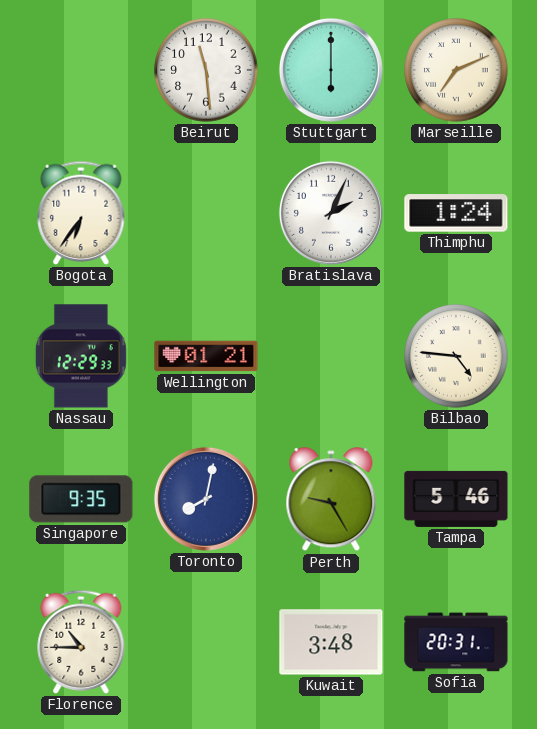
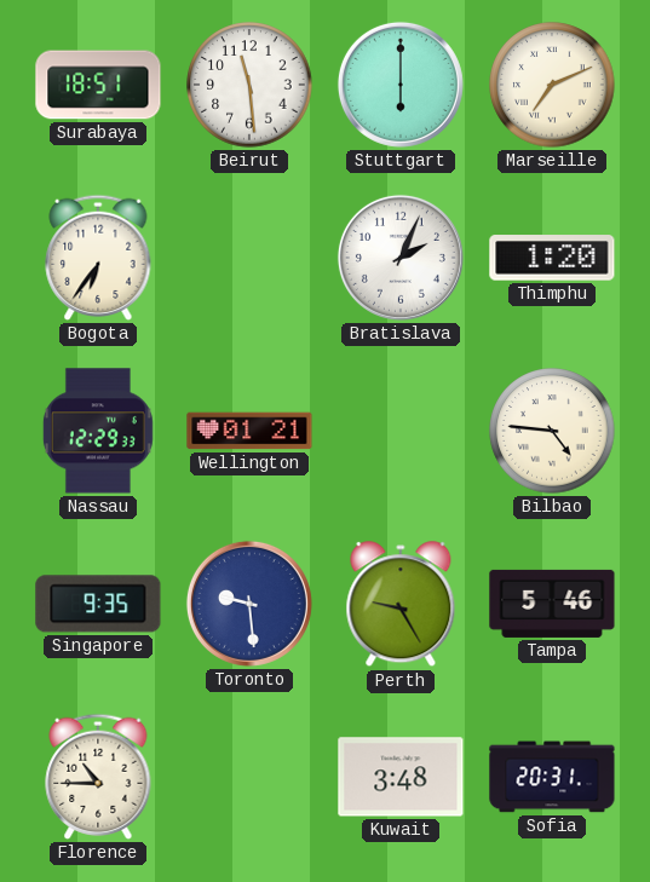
Surabaya: none -> 18:51 (98, 85)
Thimphu: 1:24 -> 1:20 (552, 258)
Toronto: 8:02 -> 9:29 (249, 604)
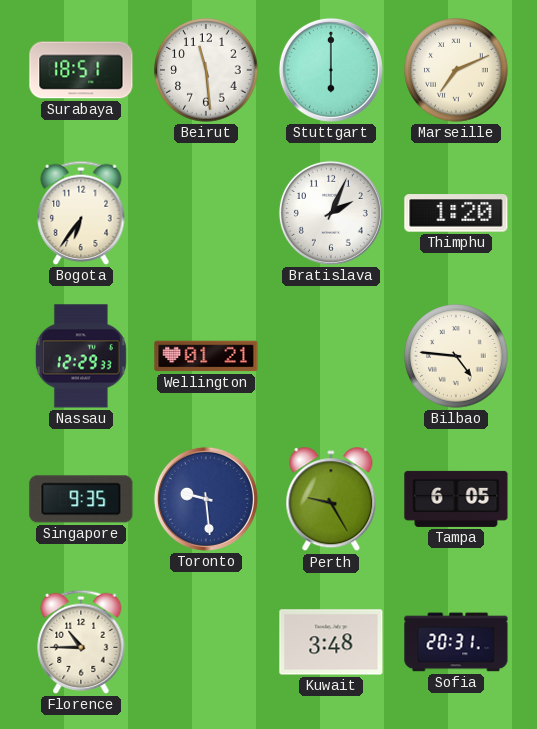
Tampa: 5:46 -> 6:05 (456, 499)
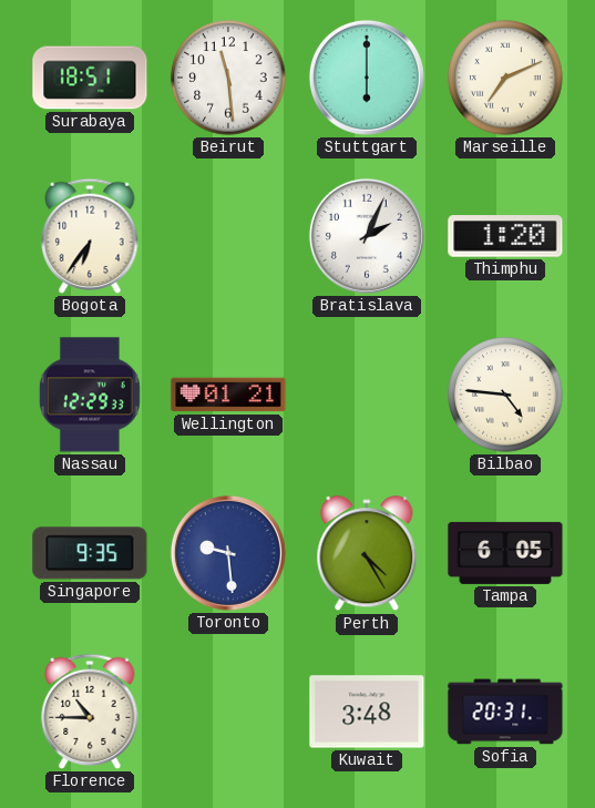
Perth: 9:25 -> 4:25 (367, 554)
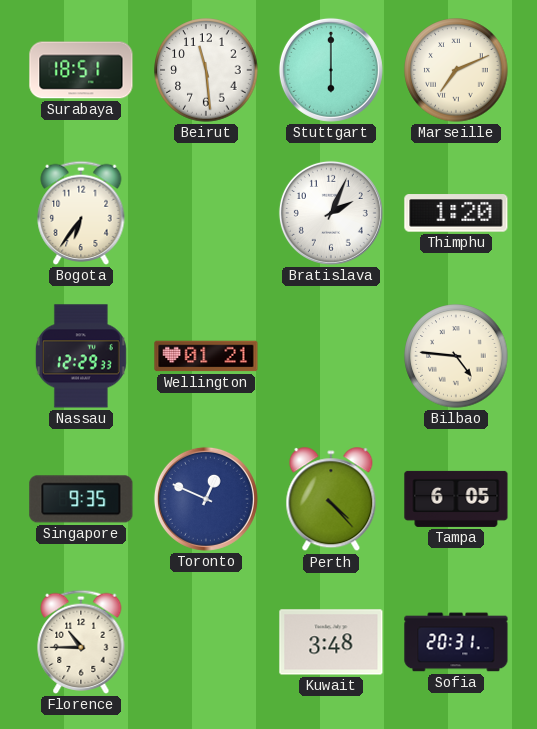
Toronto: 9:29 -> 12:49 (206, 499)
Perth: 4:25 -> 4:23 (331, 500)
